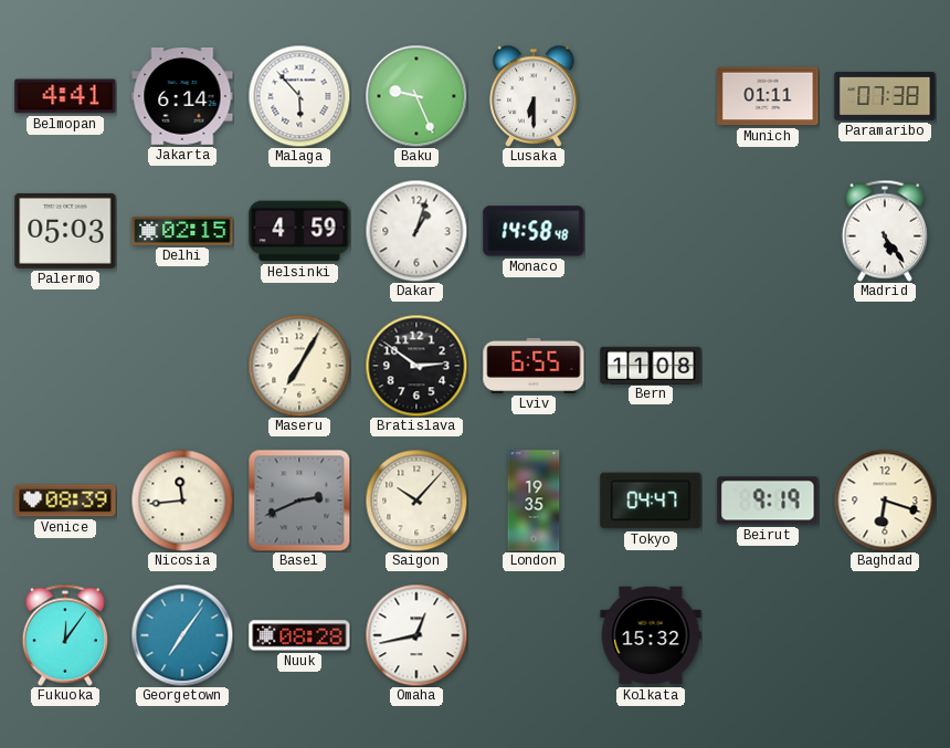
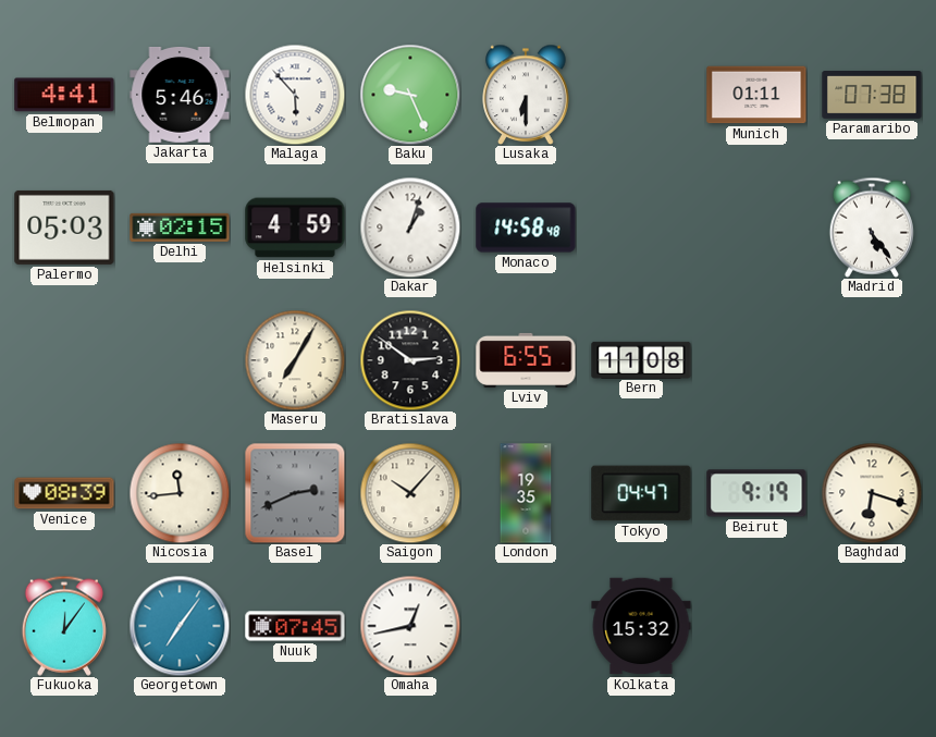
Jakarta: 6:14 -> 5:46 (180, 96)
Nuuk: 08:28 -> 07:45 (295, 626)
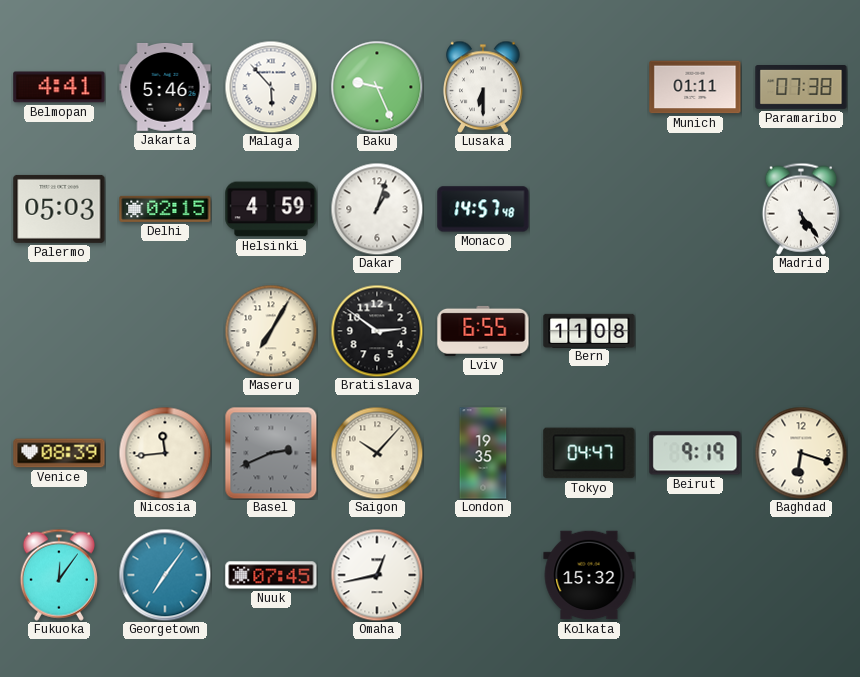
Monaco: 14:58 -> 14:57 (483, 209)
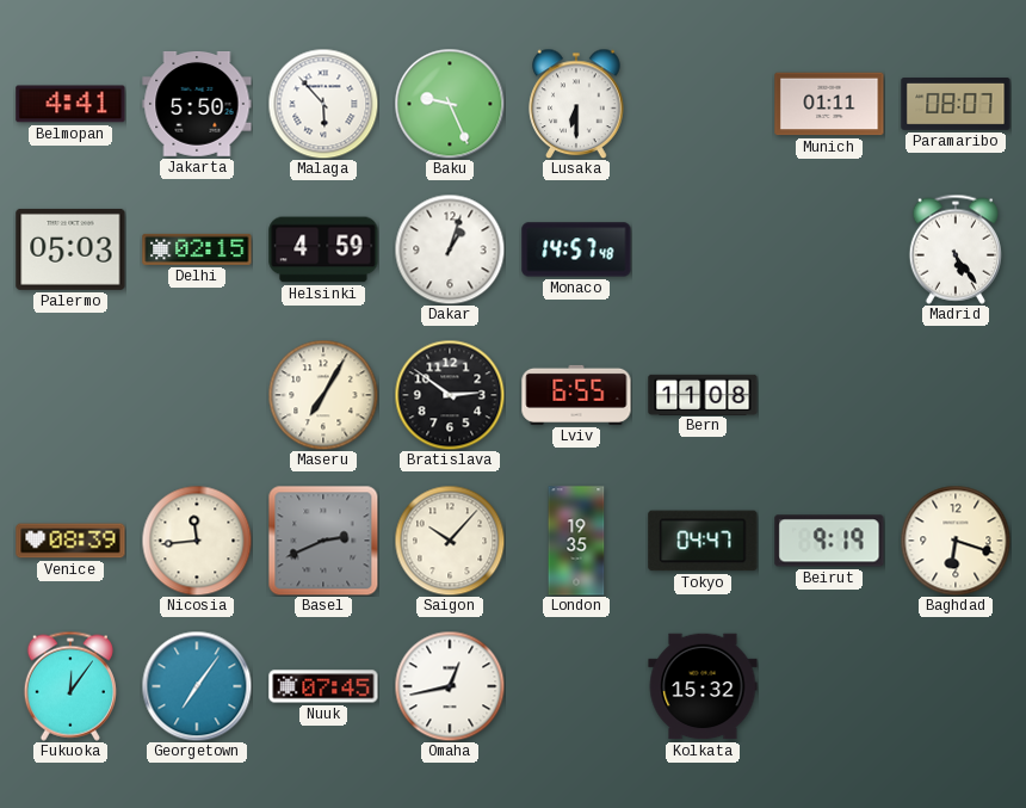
Jakarta: 5:46 -> 5:50 (197, 105)
Paramaribo: 07:38 -> 08:07 (956, 105)
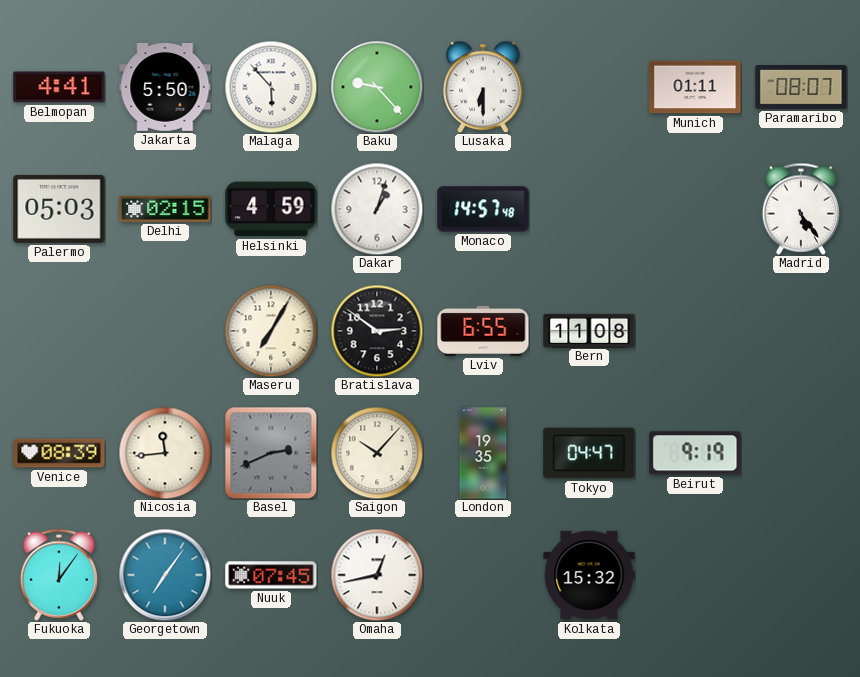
Baku: 9:26 -> 9:23 (377, 87)
Baghdad: 6:18 -> none (956, 541)
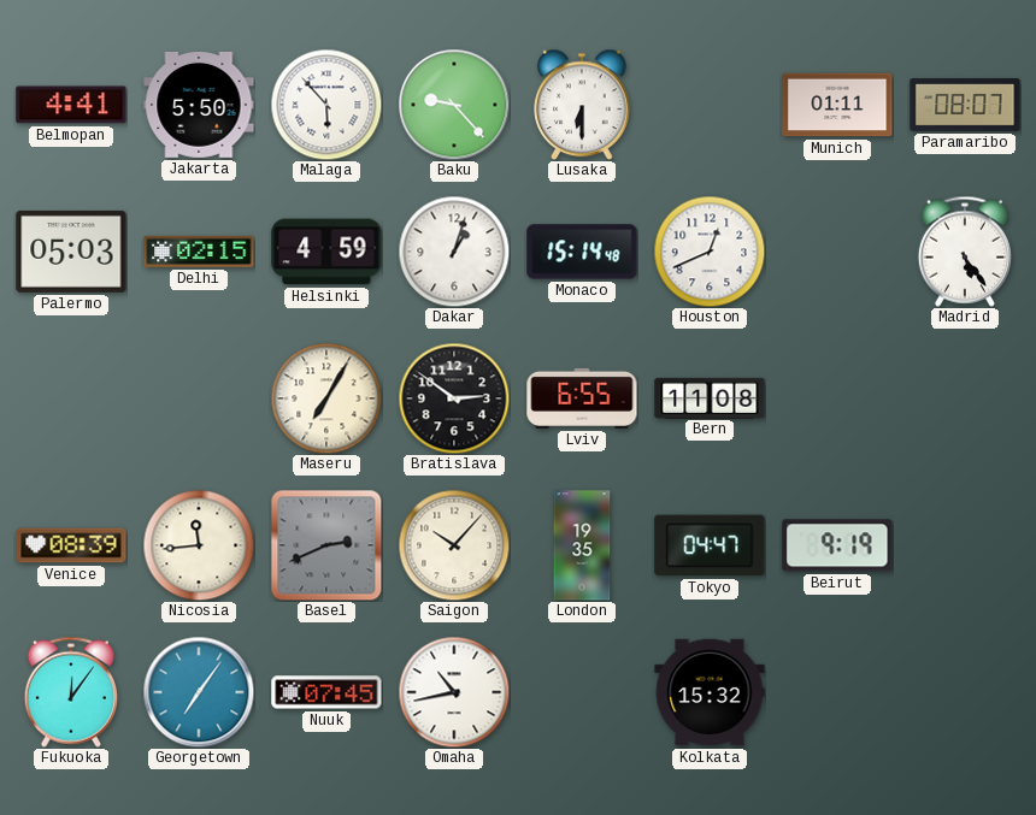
Monaco: 14:57 -> 15:14 (582, 252)
Houston: none -> 12:41 (710, 252)
Omaha: 12:43 -> 10:43 (454, 692)
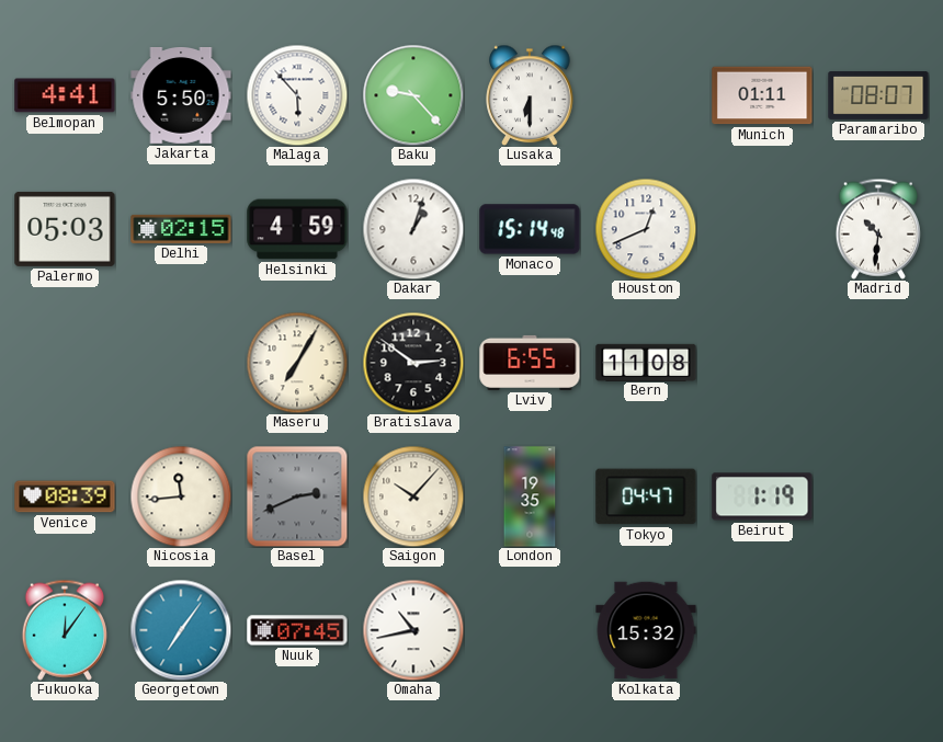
Madrid: 5:24 -> 10:31 (878, 229)
Beirut: 9:19 -> 1:19 (762, 496)
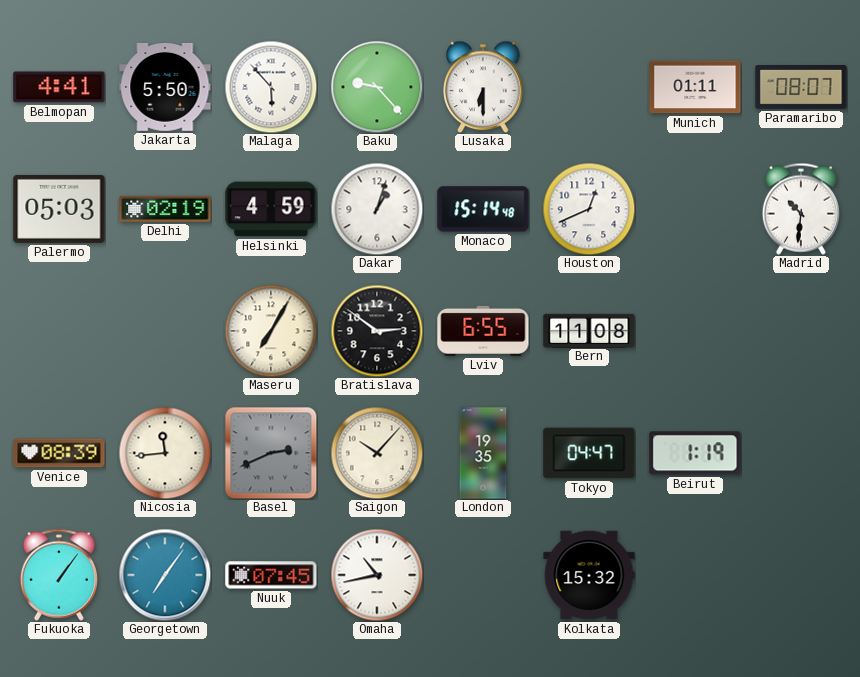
Delhi: 02:15 -> 02:19 (165, 209)
Fukuoka: 12:06 -> 1:06 (59, 575)
